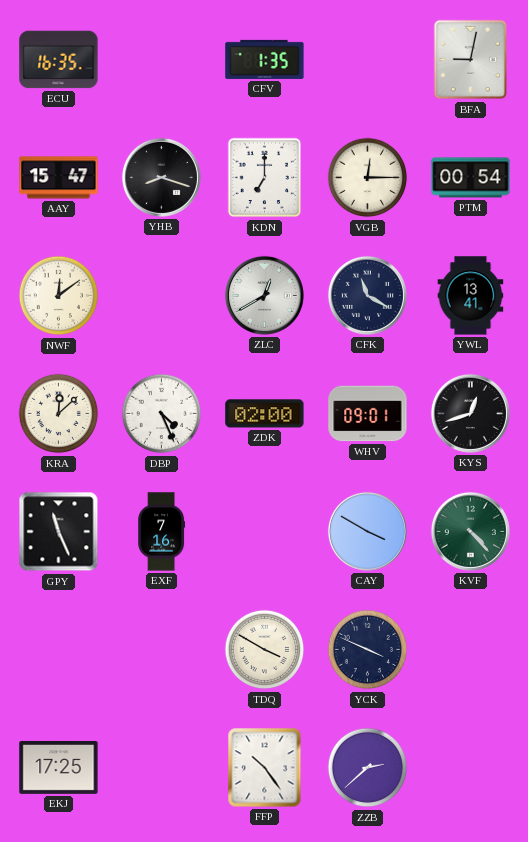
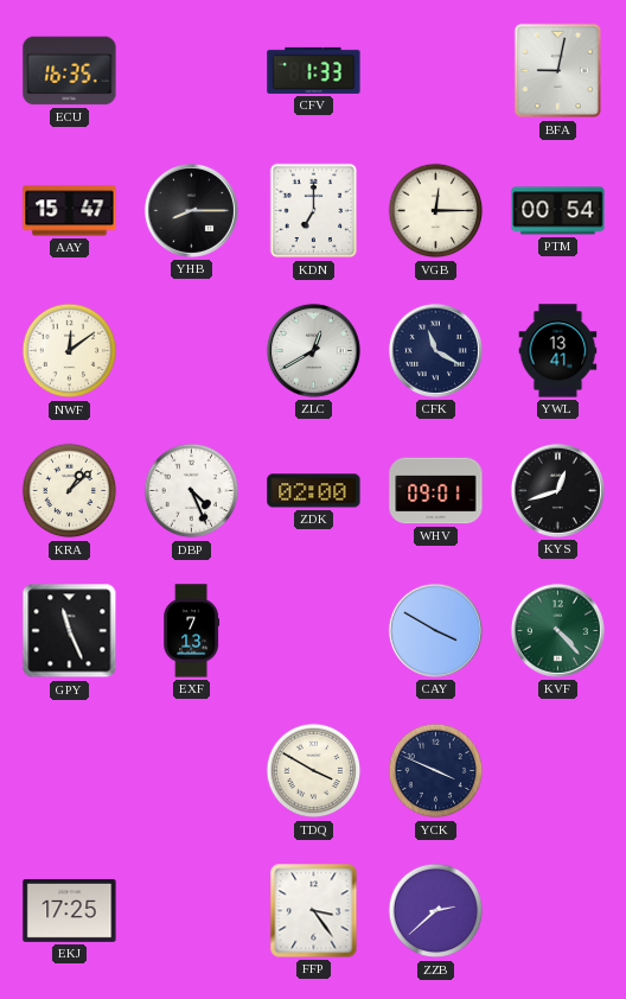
CFV: 1:35 -> 1:33 (314, 70)
YHB: 8:18 -> 8:15 (191, 210)
KRA: 12:08 -> 1:08 (70, 491)
EXF: 7:16 -> 7:13 (192, 631)
FFP: 10:24 -> 3:24 (314, 911)
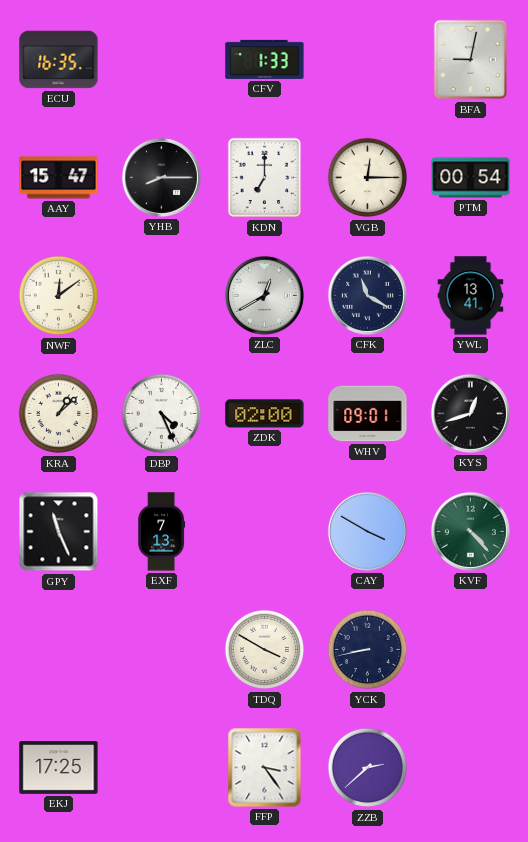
YCK: 3:49 -> 8:43 (368, 650)
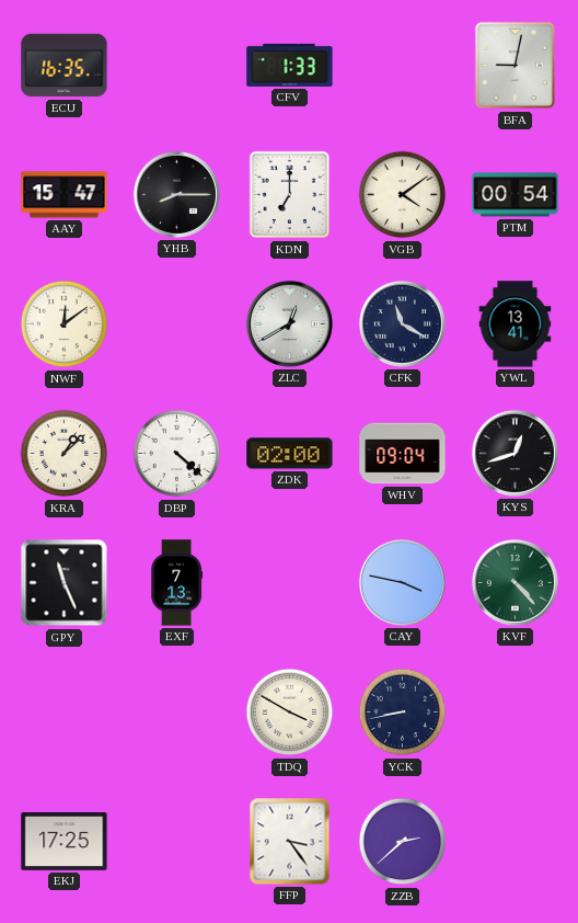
VGB: 12:15 -> 4:09 (403, 195)
DBP: 4:26 -> 4:22 (177, 454)
WHV: 09:01 -> 09:04 (403, 454)
CAY: 3:50 -> 3:47 (402, 582)
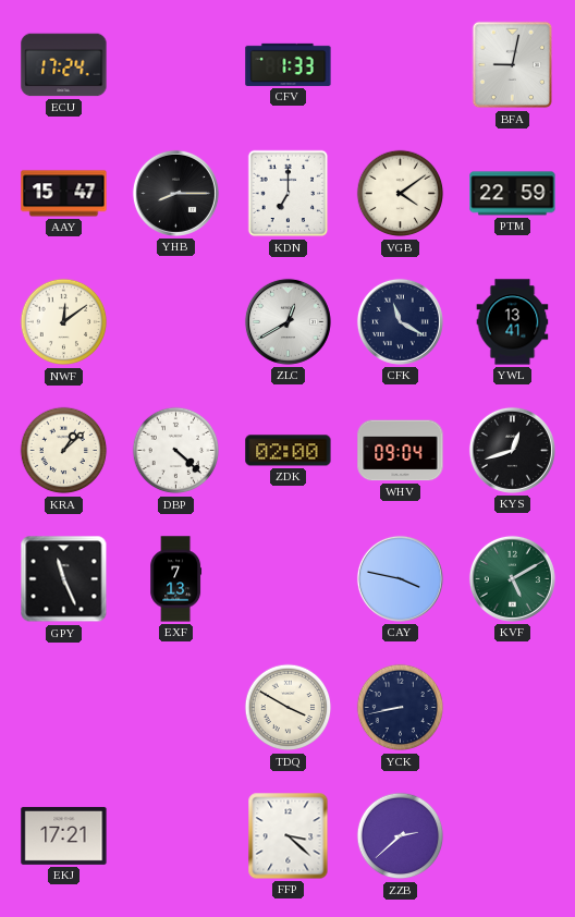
ECU: 16:35 -> 17:24 (64, 65)
PTM: 00:54 -> 22:59 (513, 194)
KVF: 4:23 -> 5:10 (512, 578)
EKJ: 17:25 -> 17:21 (64, 835)
FFP: 3:24 -> 3:22 (289, 836)
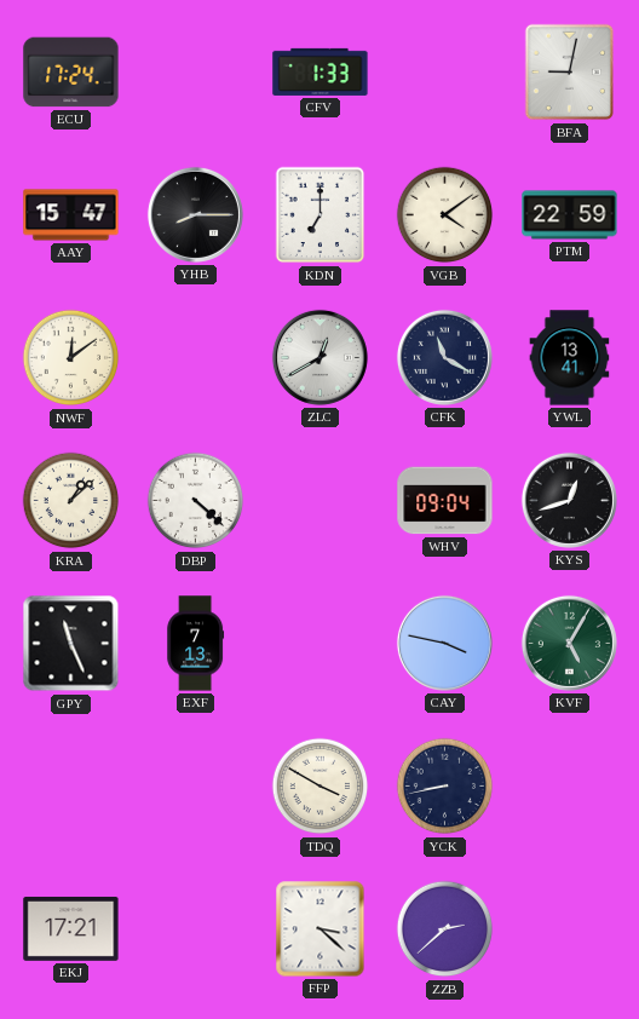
ZDK: 02:00 -> none (289, 451)
KVF: 5:10 -> 5:05 (569, 643)
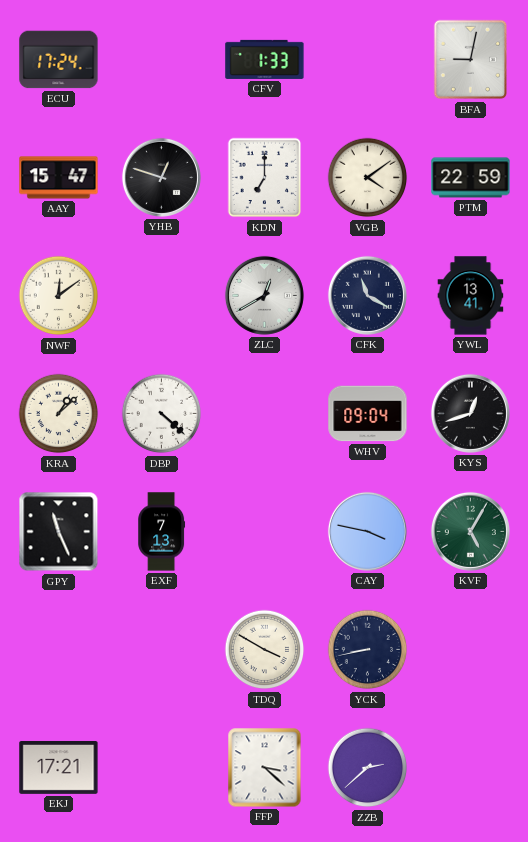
YHB: 8:15 -> 12:48 (161, 177)
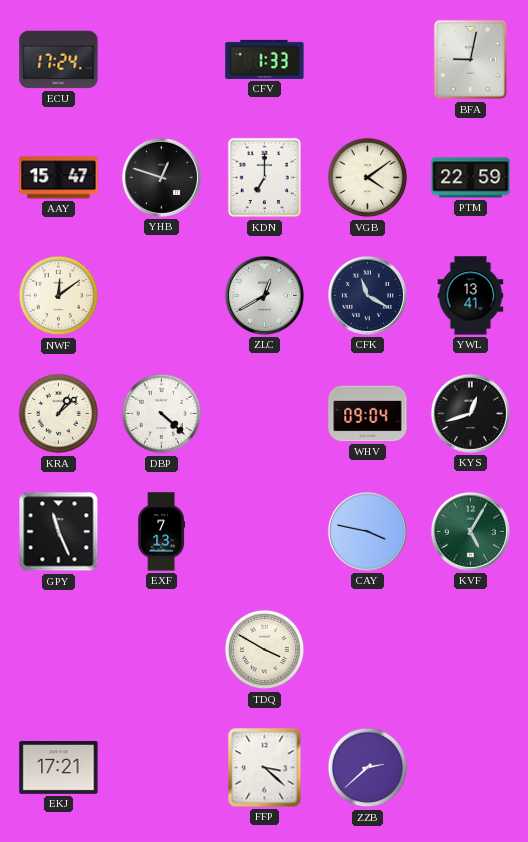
YCK: 8:43 -> none (368, 650)
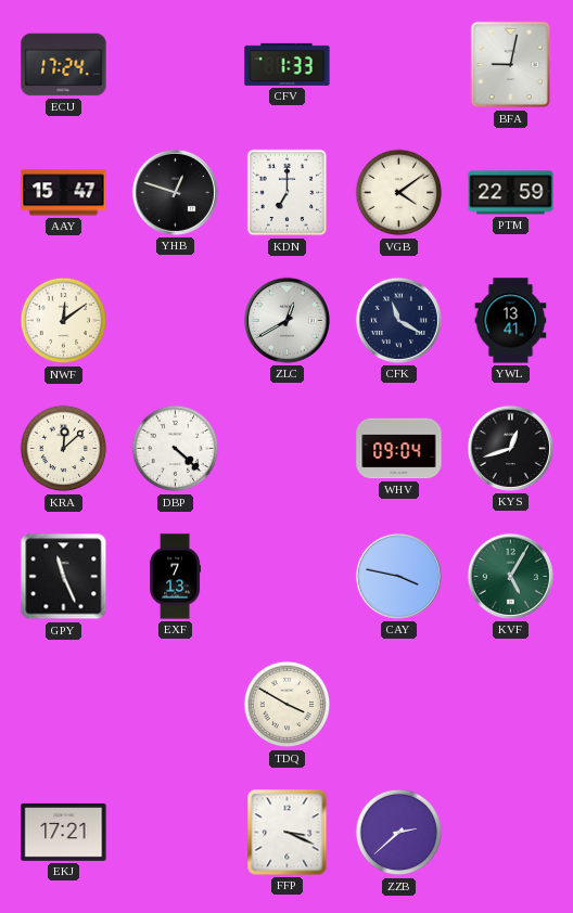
KRA: 1:08 -> 12:08 (64, 449)
FFP: 3:22 -> 3:19 (288, 833)
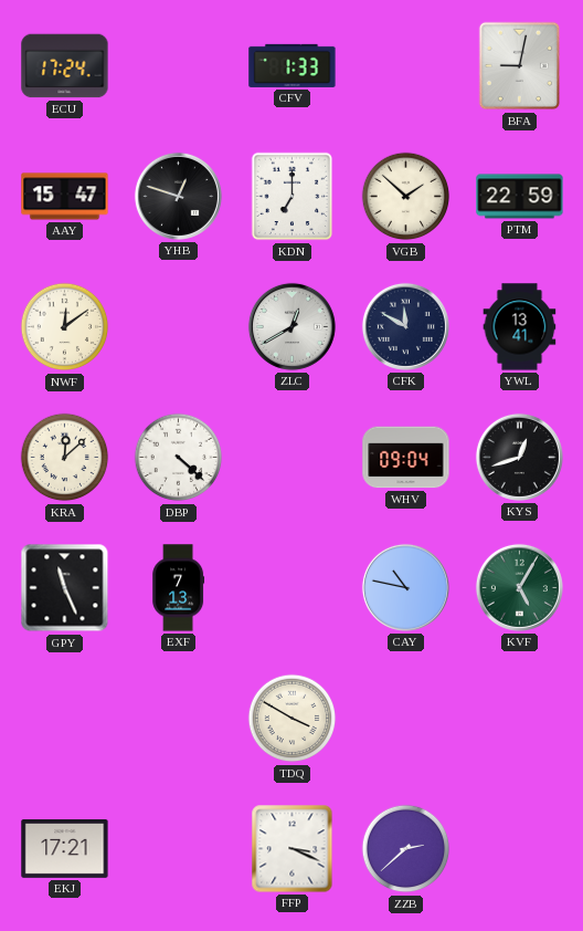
VGB: 4:09 -> 1:52 (406, 197)
CFK: 11:20 -> 11:50 (405, 326)
CAY: 3:47 -> 10:47 (405, 587)
